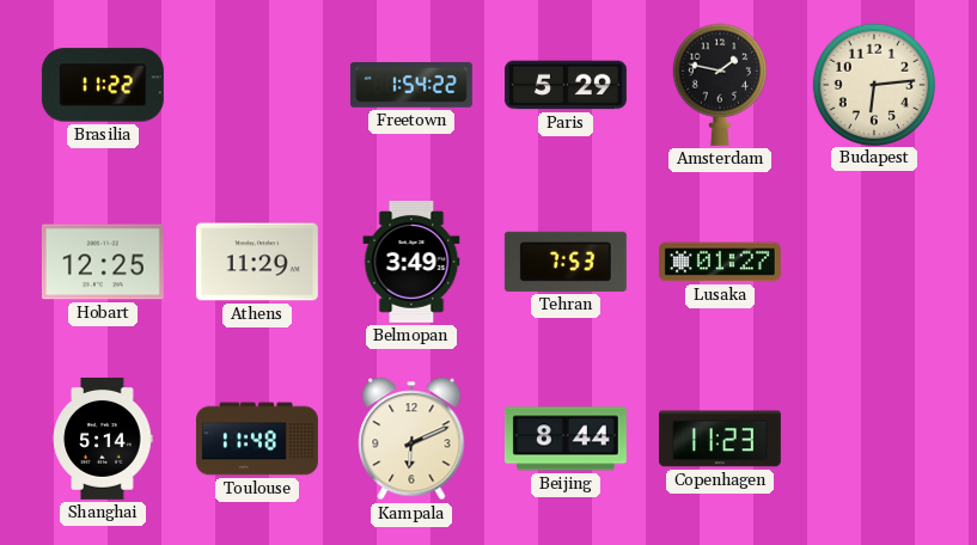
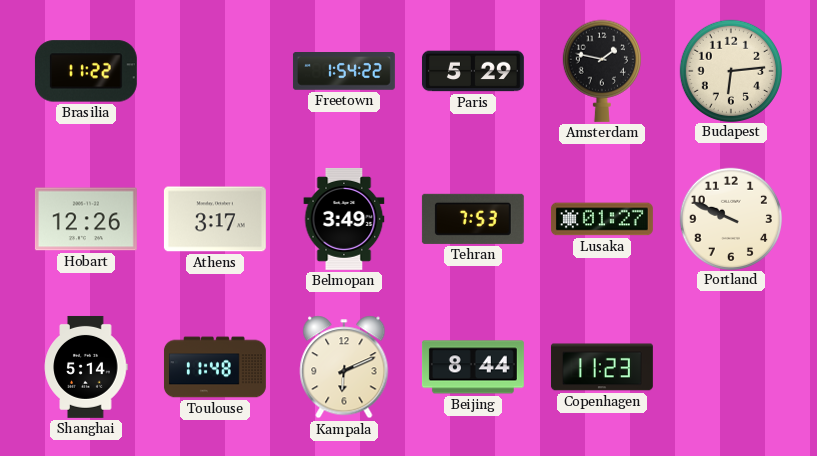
Hobart: 12:25 -> 12:26 (86, 219)
Athens: 11:29 -> 3:17 (215, 219)
Portland: none -> 9:49 (730, 218)
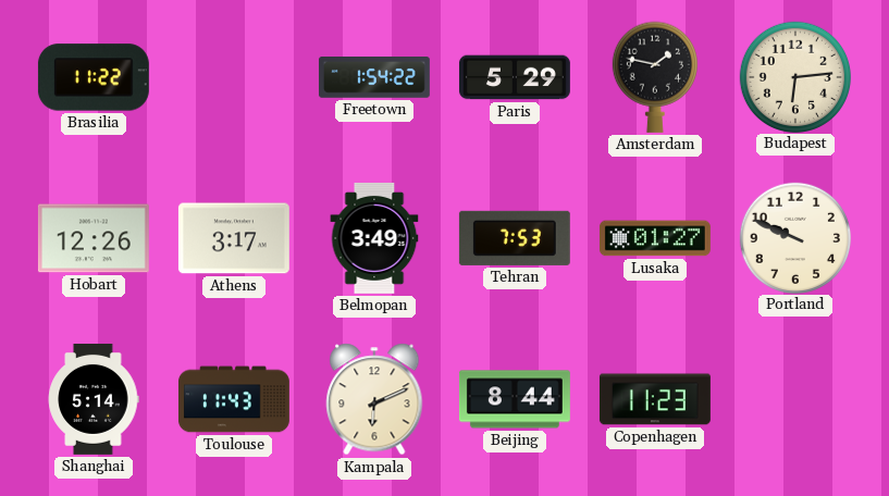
Toulouse: 11:48 -> 11:43 (234, 399)
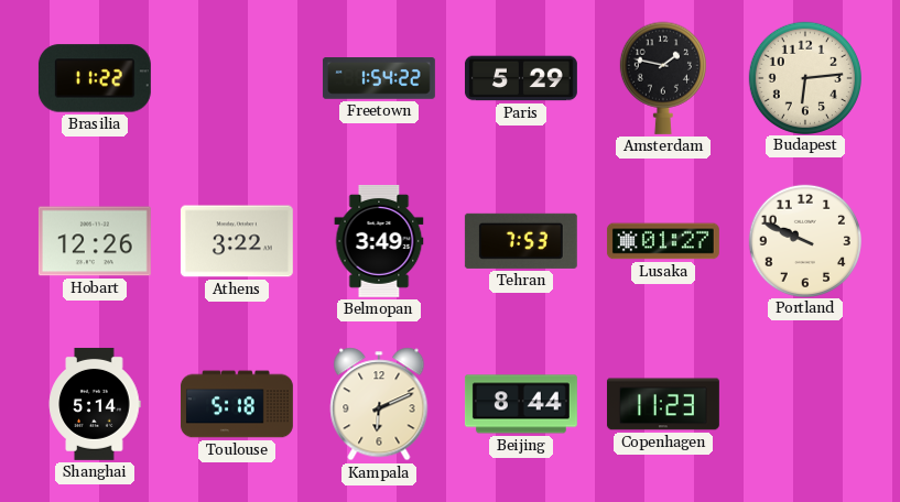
Athens: 3:17 -> 3:22 (237, 241)
Toulouse: 11:43 -> 5:18 (237, 404)
